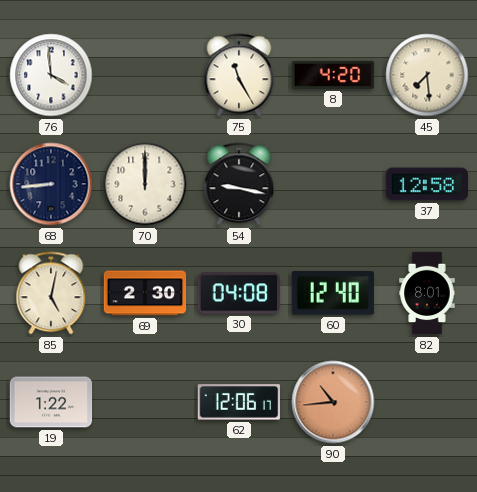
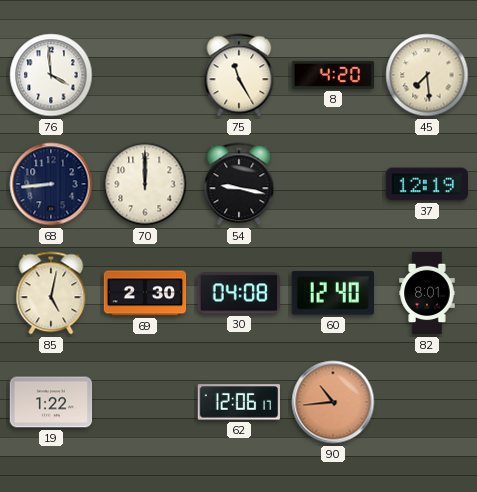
37: 12:58 -> 12:19 (427, 184)
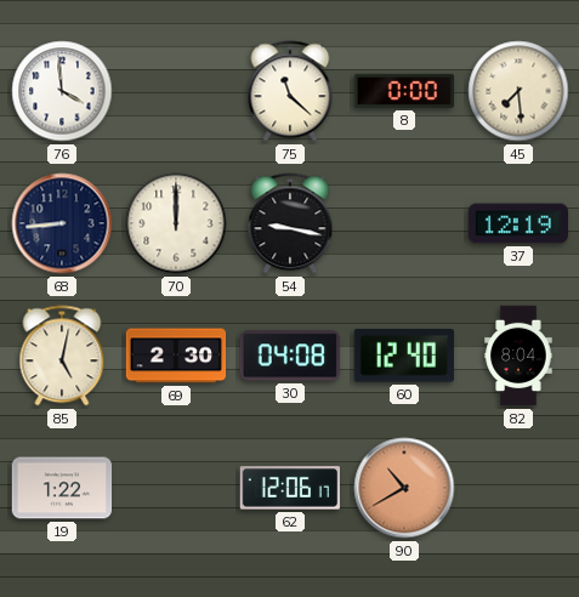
75: 11:25 -> 11:22 (290, 91)
8: 4:20 -> 0:00 (404, 91)
82: 8:01 -> 8:04 (518, 356)
90: 10:44 -> 10:40 (404, 488)
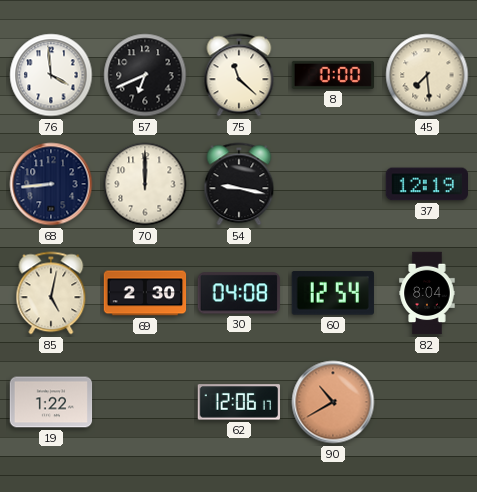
57: none -> 6:41 (145, 75)
60: 12:40 -> 12:54 (333, 294)
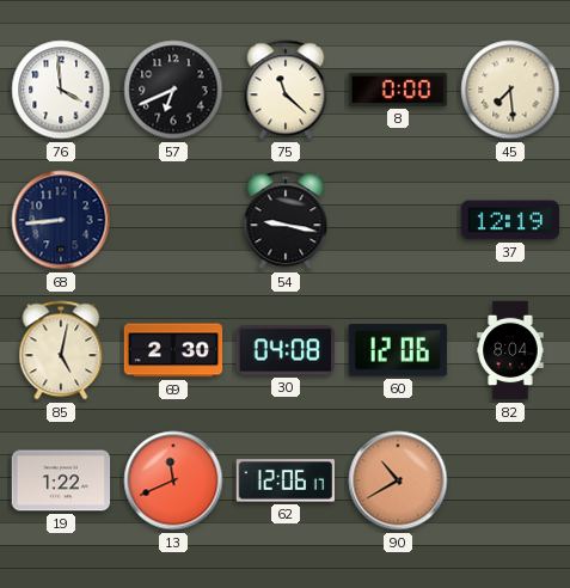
70: 12:00 -> none (145, 184)
60: 12:54 -> 12:06 (398, 351)
13: none -> 11:41 (173, 480)
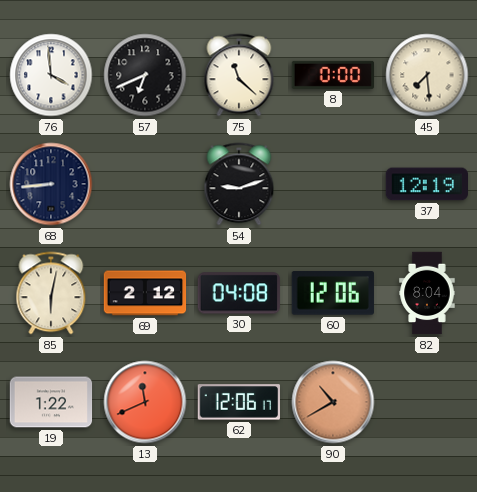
54: 9:17 -> 9:12 (239, 184)
85: 5:02 -> 6:02 (51, 293)
69: 2:30 -> 2:12 (145, 293)
